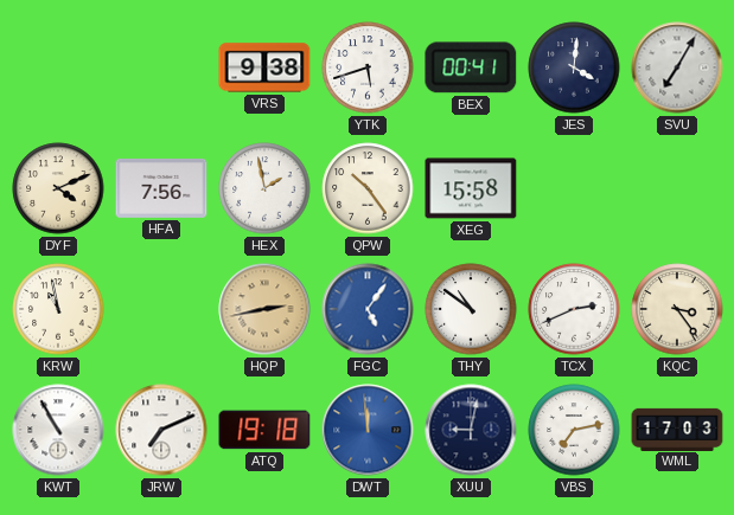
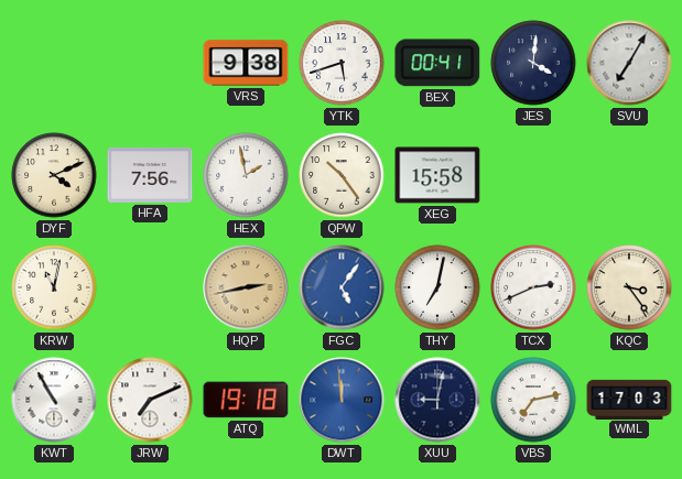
KRW: 10:58 -> 11:02 (54, 287)
THY: 10:51 -> 7:02 (437, 287)
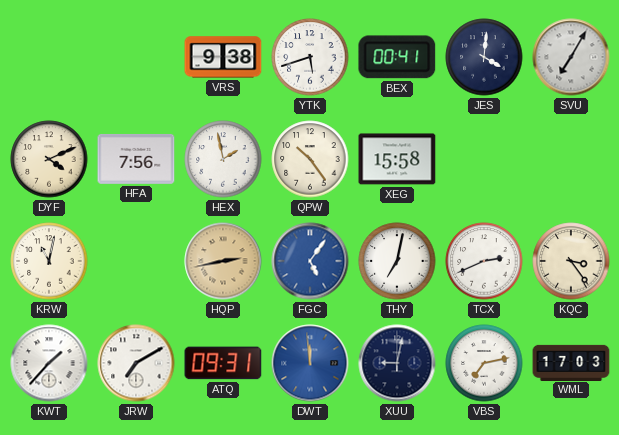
KWT: 10:55 -> 1:37 (49, 363)
JRW: 7:11 -> 7:10 (136, 363)
ATQ: 19:18 -> 09:31 (223, 363)
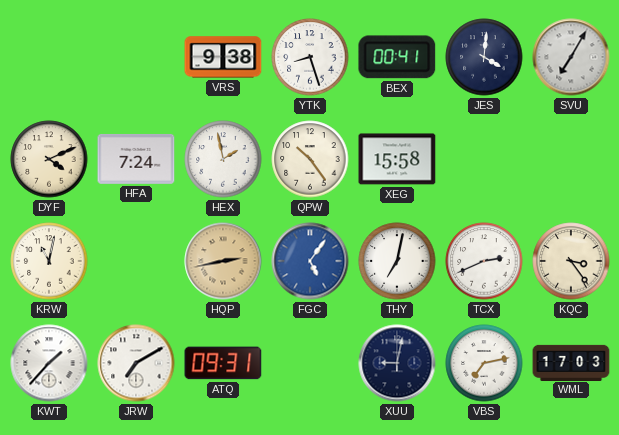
YTK: 5:42 -> 8:27 (310, 57)
HFA: 7:56 -> 7:24 (136, 159)
DWT: 11:59 -> none (310, 363)
